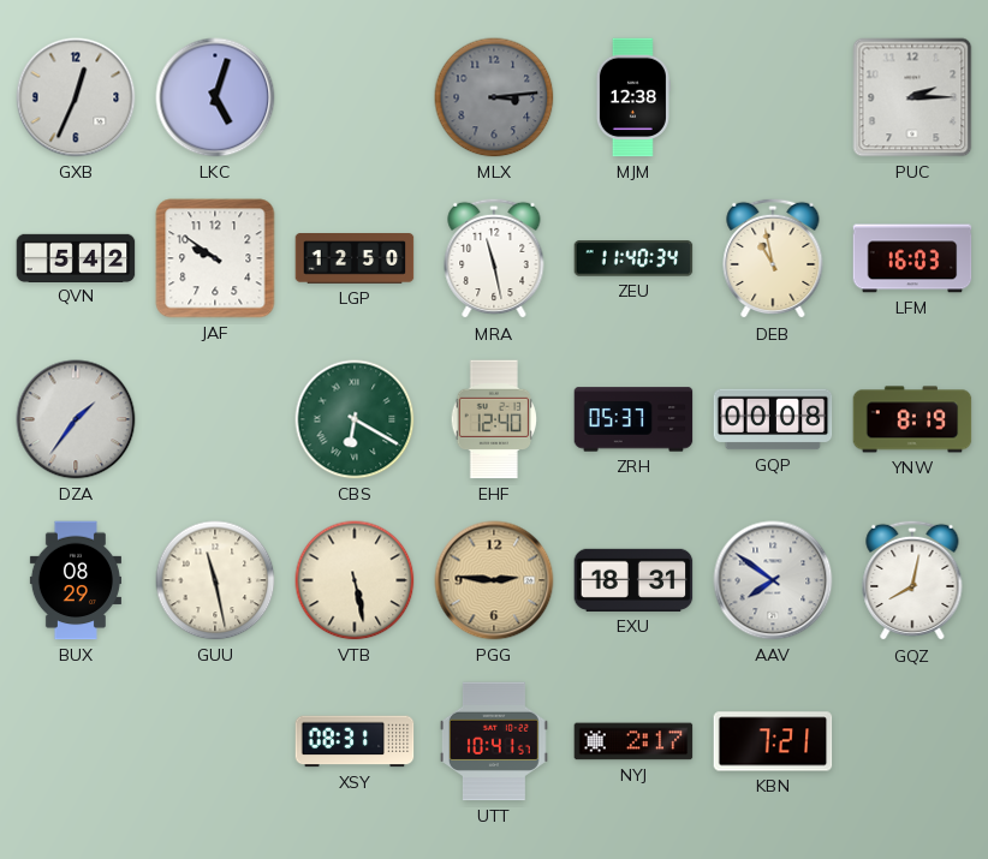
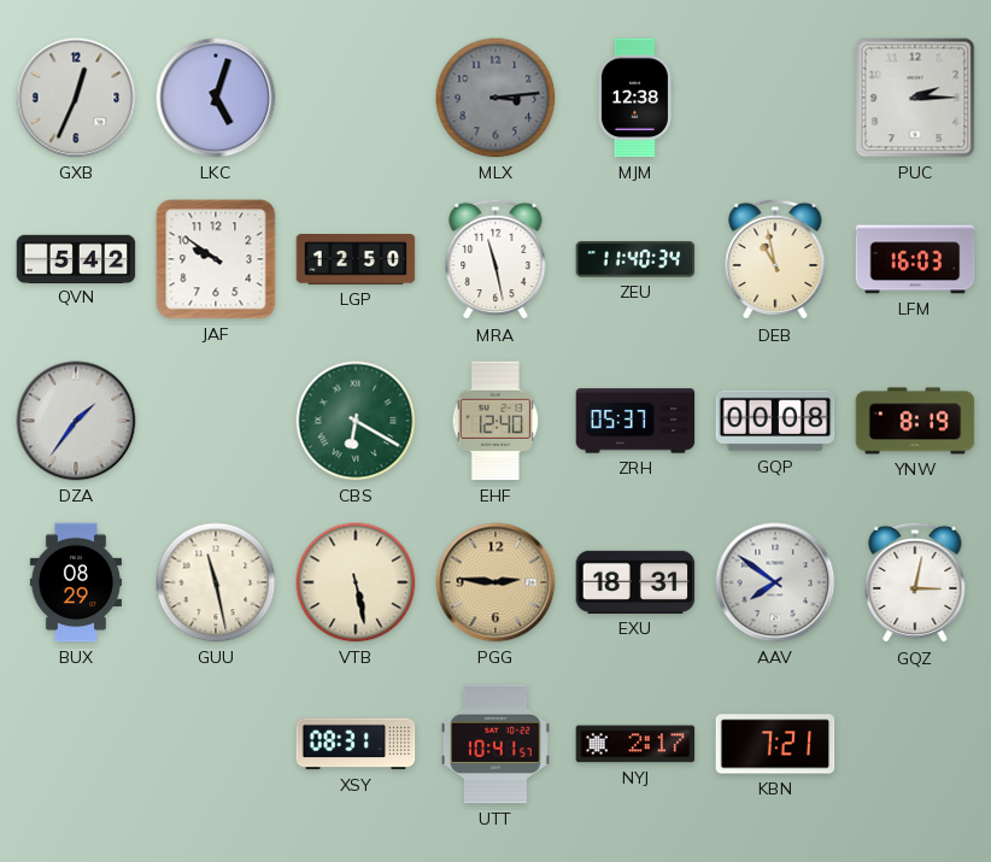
GQZ: 8:02 -> 3:02 (915, 582)
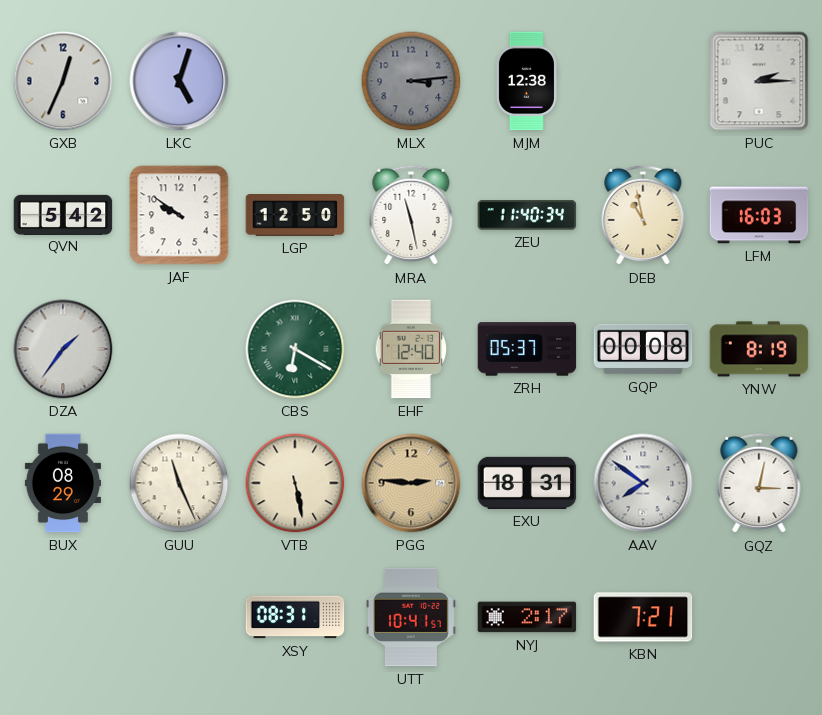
GUU: 11:28 -> 11:26 (179, 483)
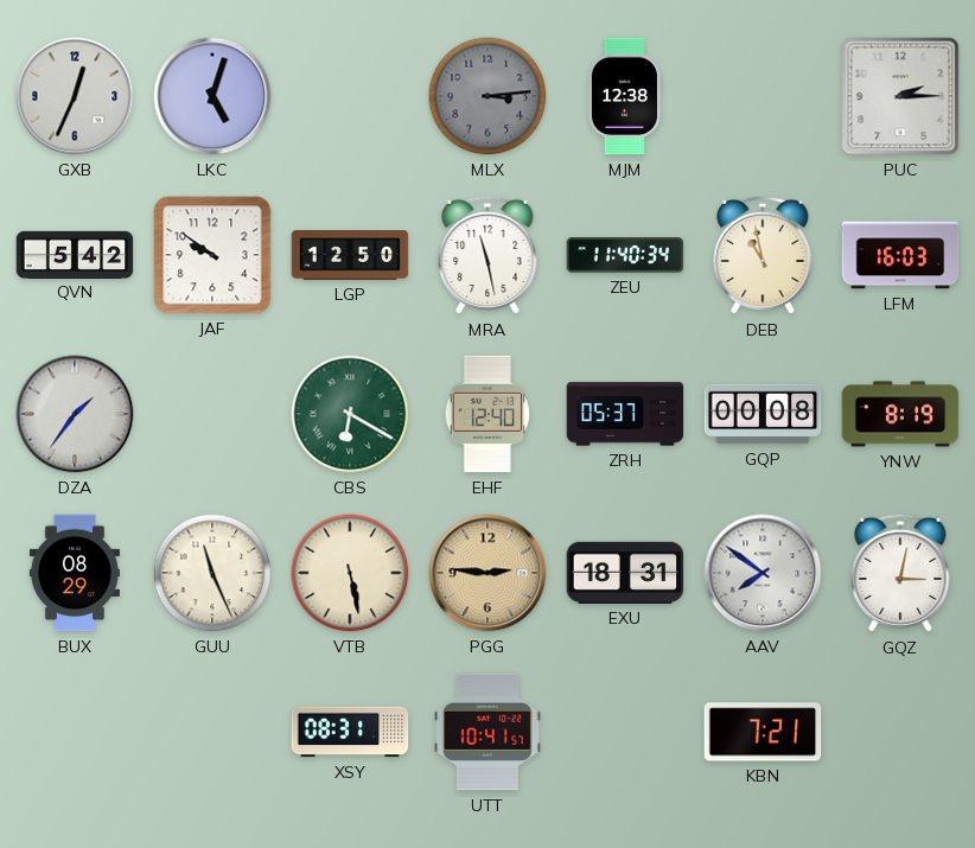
NYJ: 2:17 -> none (527, 617)
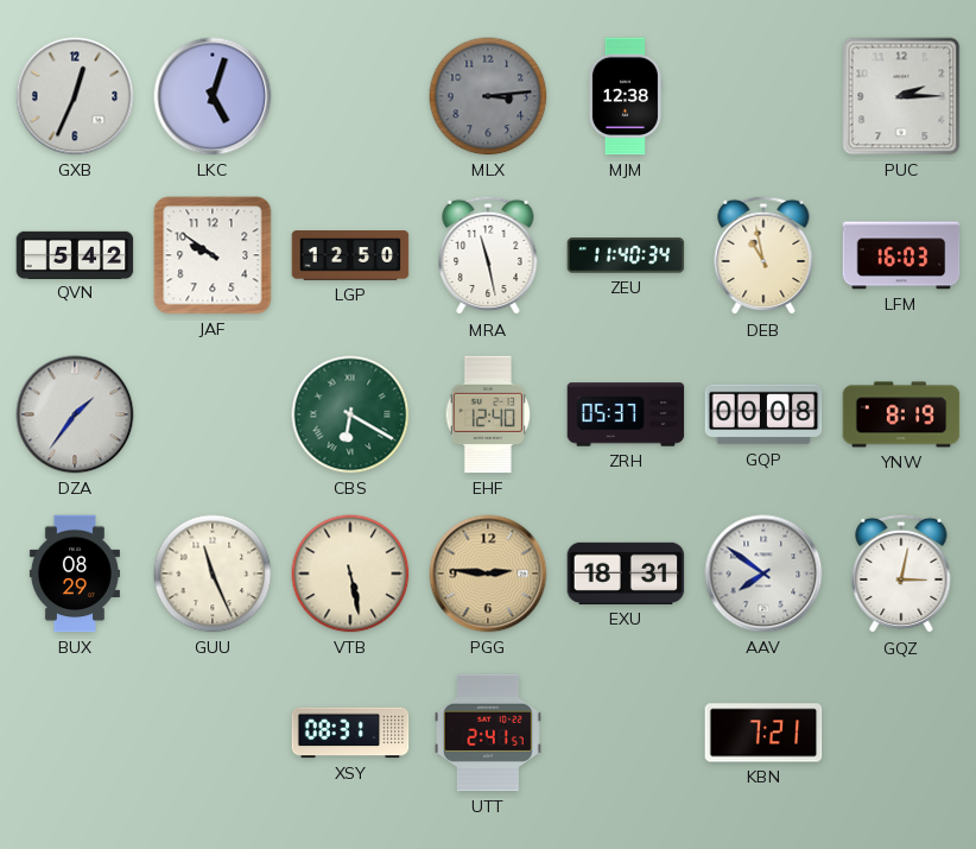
UTT: 10:41 -> 2:41 (488, 733)
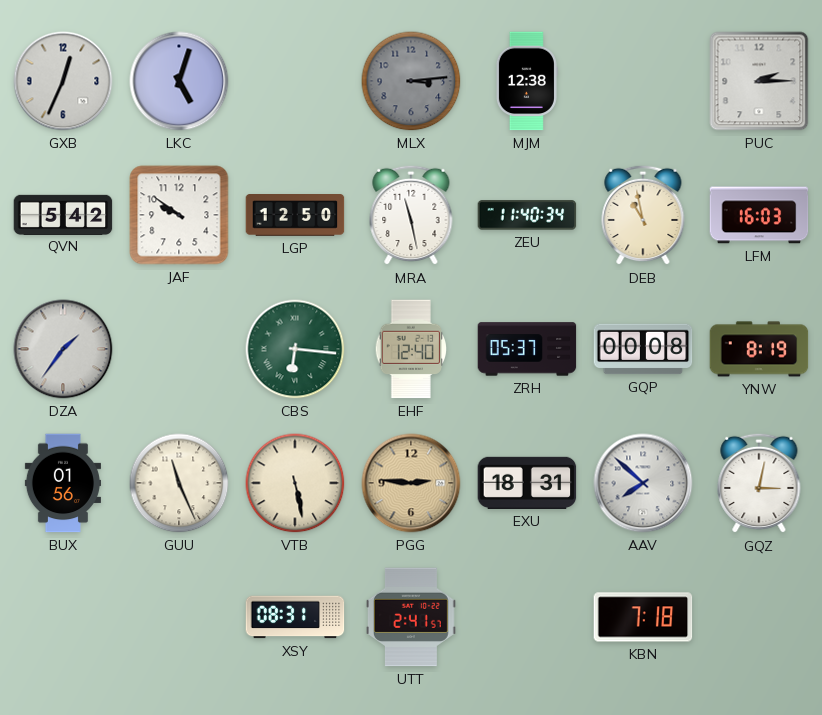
CBS: 6:20 -> 6:16 (295, 349)
BUX: 08:29 -> 01:56 (63, 483)
AAV: 7:51 -> 7:52 (643, 483)
KBN: 7:21 -> 7:18 (643, 617)
